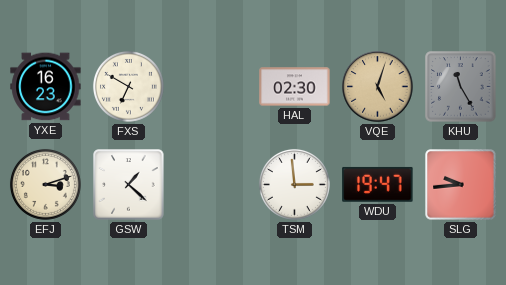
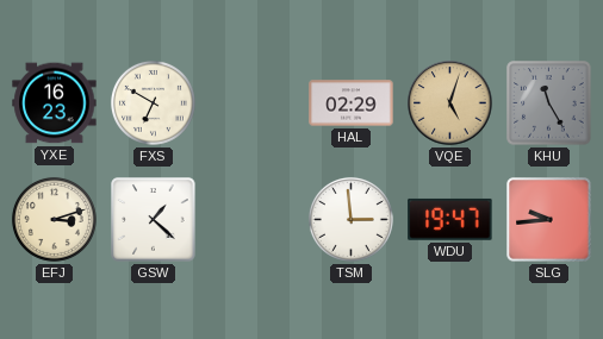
HAL: 02:30 -> 02:29 (352, 103)
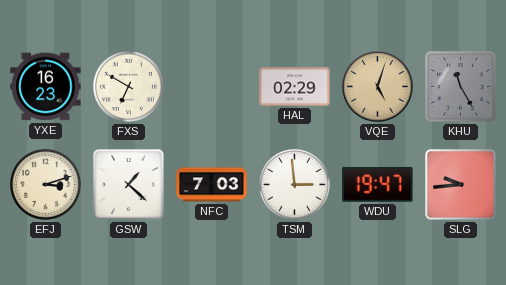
NFC: none -> 7:03 (212, 185)
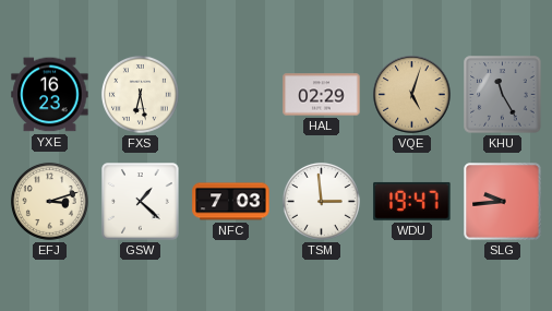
FXS: 6:50 -> 6:28 (140, 94)
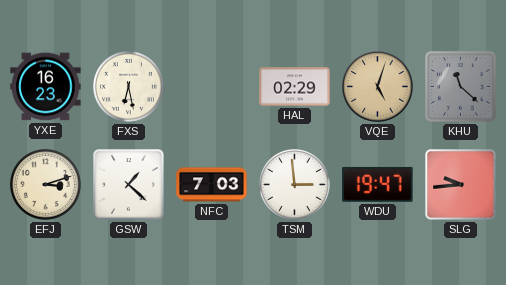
KHU: 11:25 -> 11:22 (461, 87)
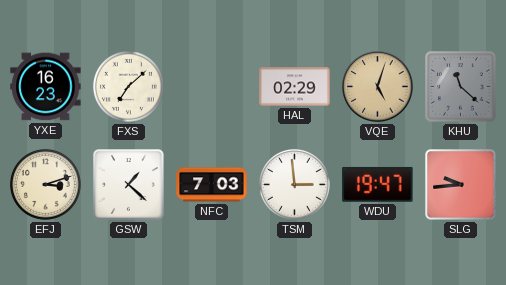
FXS: 6:28 -> 7:08 (128, 86)
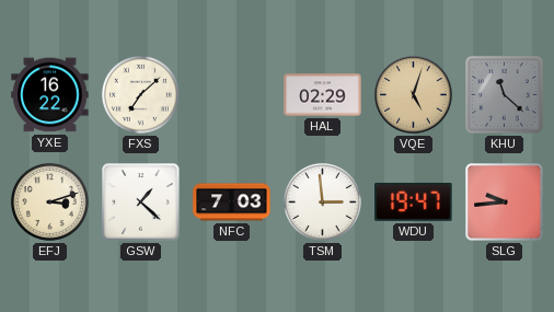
YXE: 16:23 -> 16:22 (50, 95)
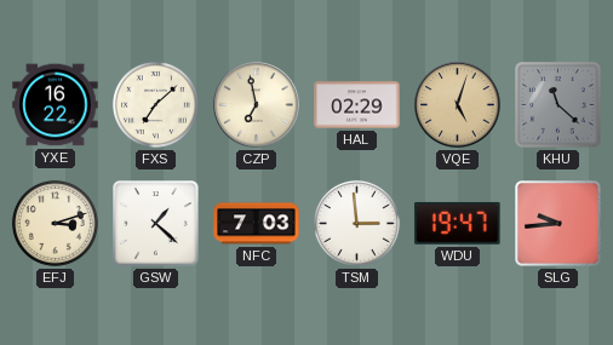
CZP: none -> 6:58 (257, 105)
